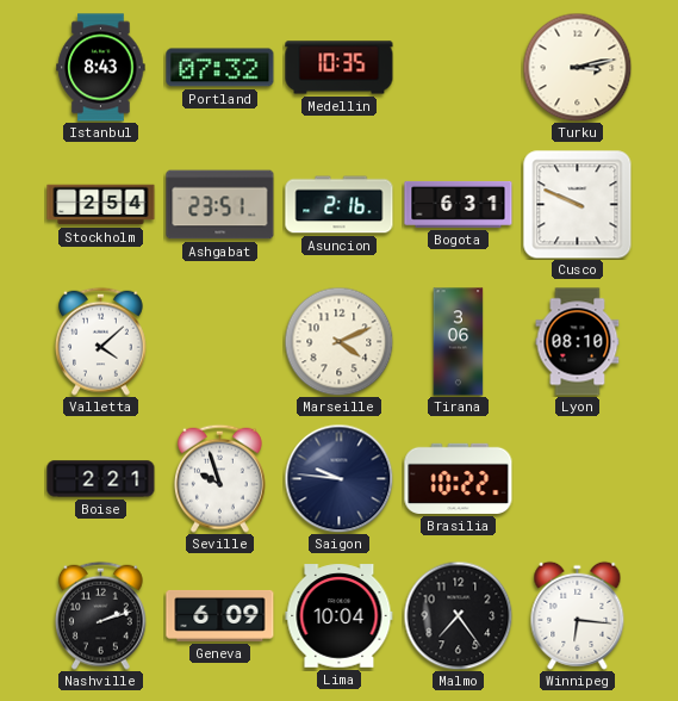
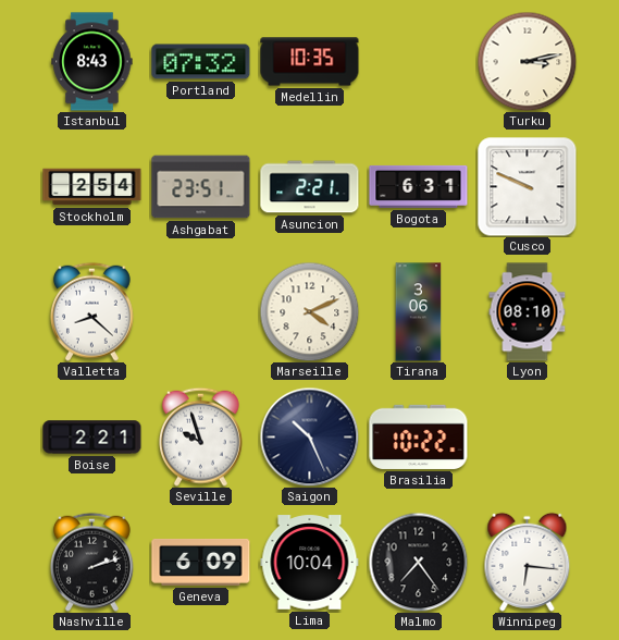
Asuncion: 2:16 -> 2:21 (310, 187)
Valletta: 4:08 -> 8:22 (91, 311)
Saigon: 9:46 -> 10:26 (309, 436)
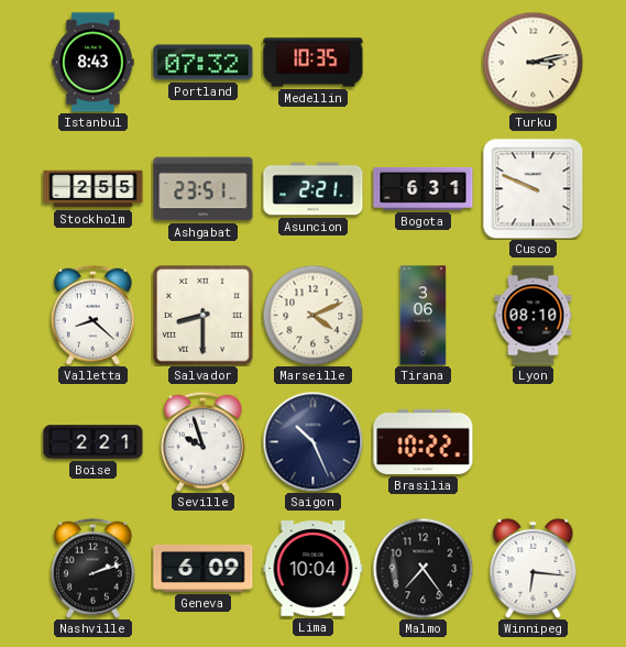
Stockholm: 2:54 -> 2:55 (94, 189)
Salvador: none -> 8:30 (202, 315)
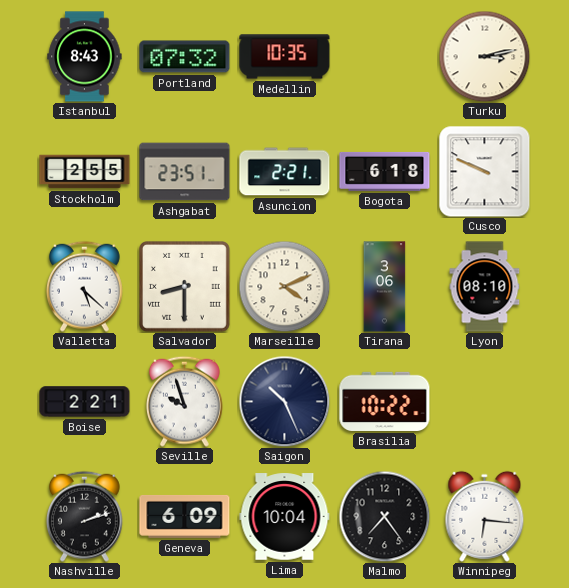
Bogota: 6:31 -> 6:18 (385, 171)
Valletta: 8:22 -> 5:22 (84, 286)
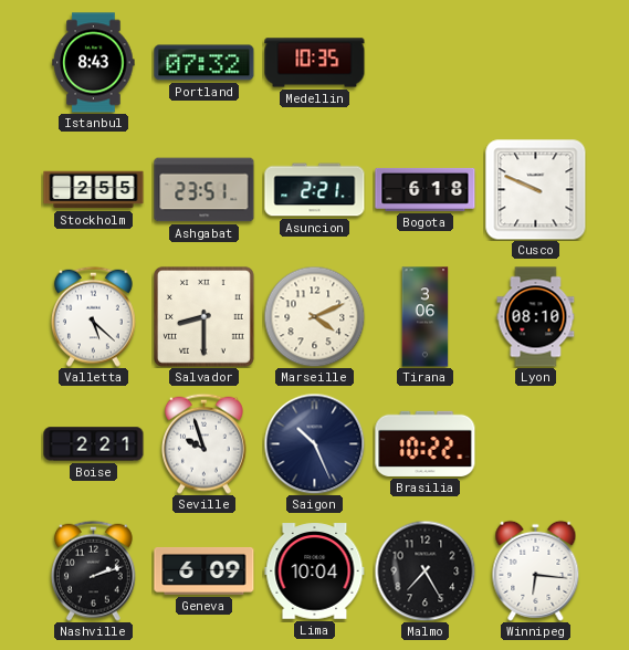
Turku: 3:13 -> none (484, 56)
Malmo: 7:24 -> 7:25 (424, 570)
